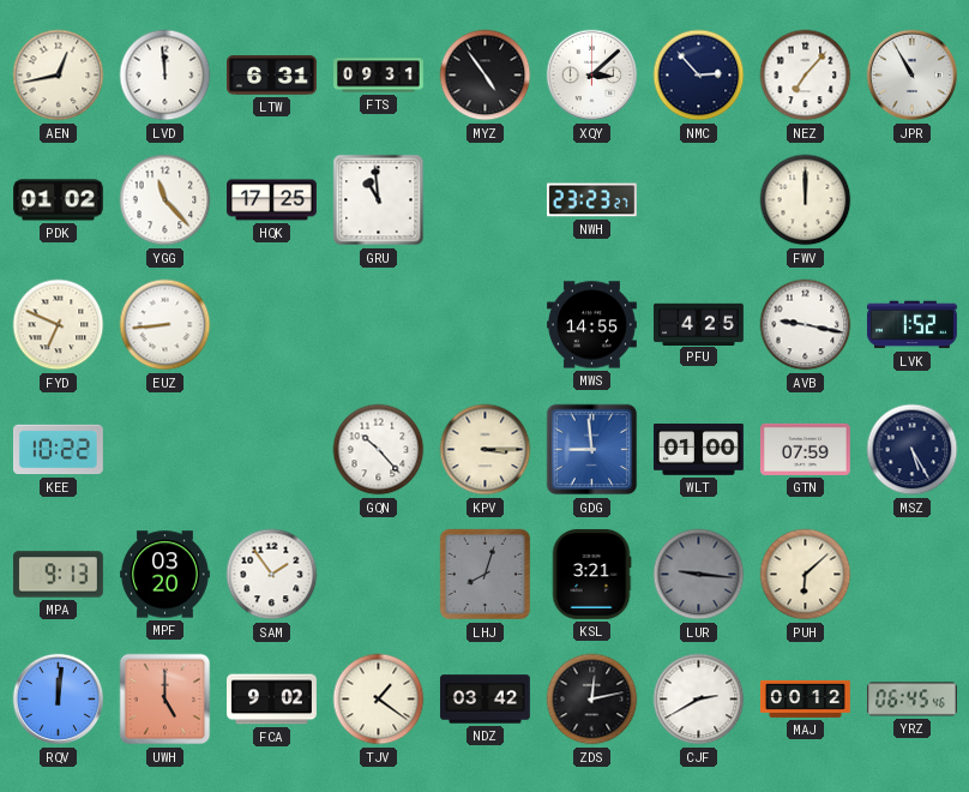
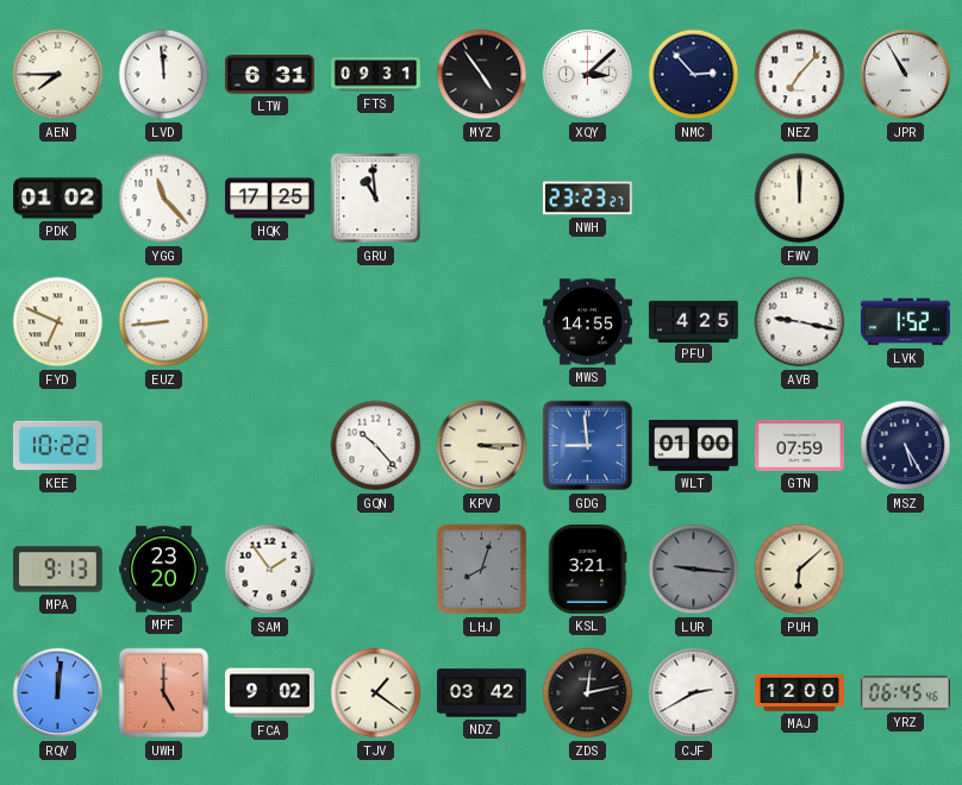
AEN: 12:43 -> 7:45 (58, 75)
MPF: 03:20 -> 23:20 (164, 570)
MAJ: 00:12 -> 12:00 (800, 692)
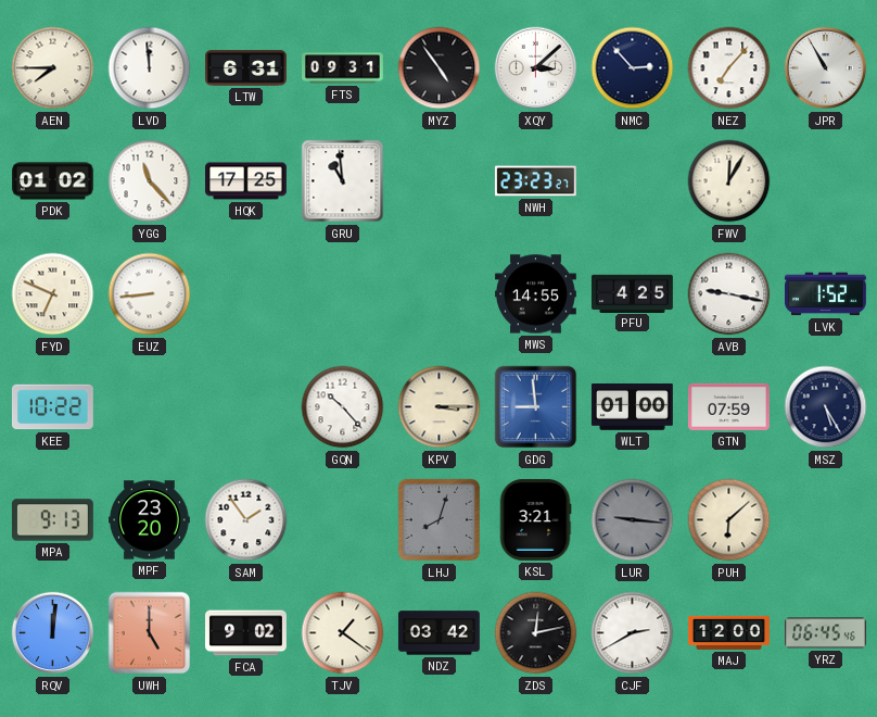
FWV: 12:00 -> 12:05 (729, 181)
